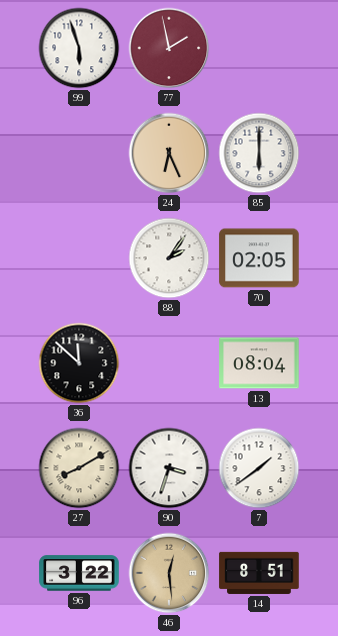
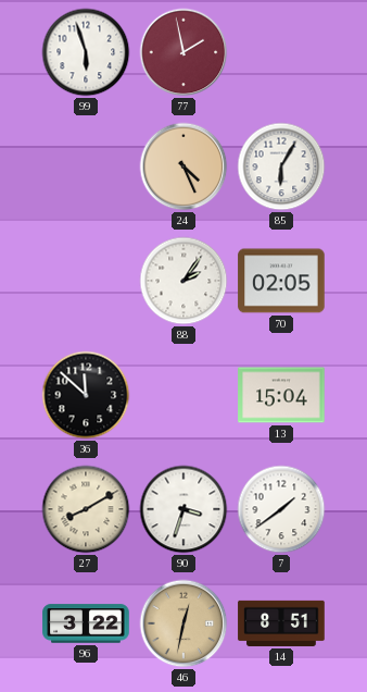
24: 6:26 -> 4:26 (184, 166)
85: 6:00 -> 6:05 (281, 166)
13: 08:04 -> 15:04 (281, 395)
46: 12:29 -> 12:32 (184, 623)
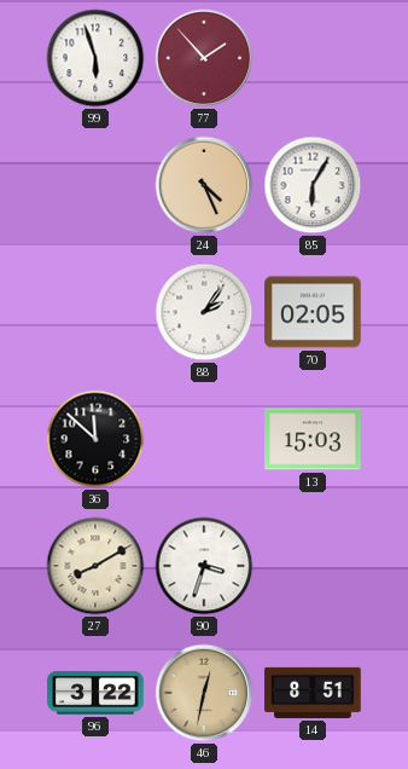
77: 1:58 -> 1:53 (204, 58)
13: 15:04 -> 15:03 (313, 439)
7: 1:39 -> none (281, 509)
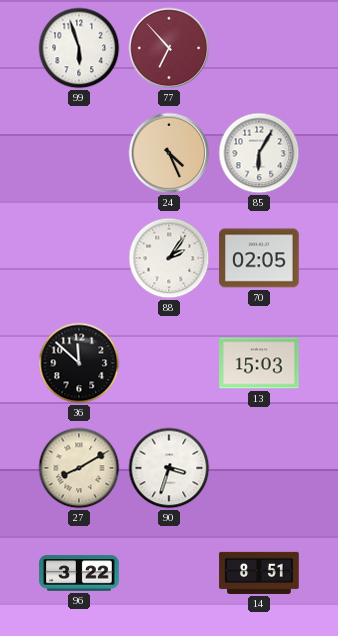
77: 1:53 -> 6:53 (169, 48)
46: 12:32 -> none (204, 693)
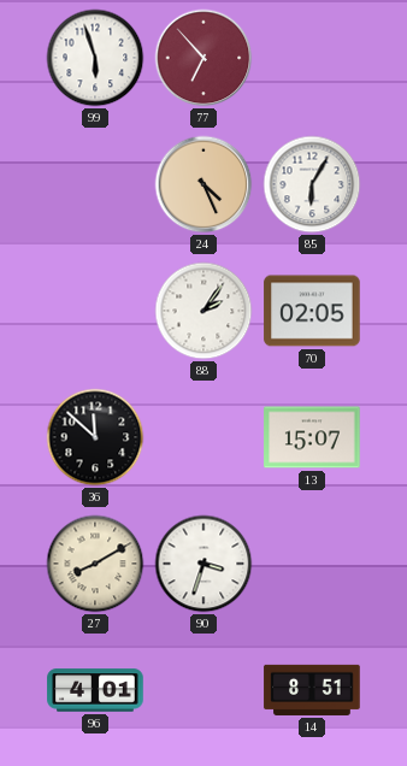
13: 15:03 -> 15:07 (312, 437)
96: 3:22 -> 4:01 (95, 690)
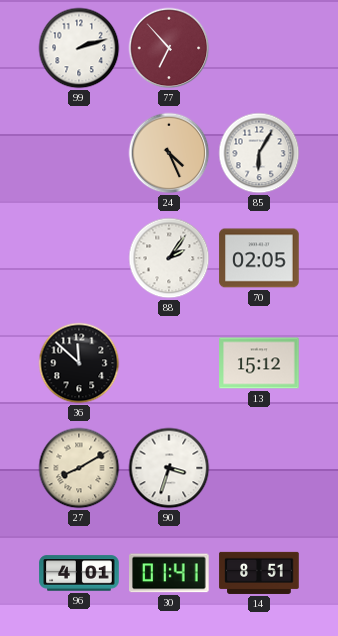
99: 5:57 -> 2:12 (79, 48)
13: 15:07 -> 15:12 (259, 363)
30: none -> 01:41 (169, 573)
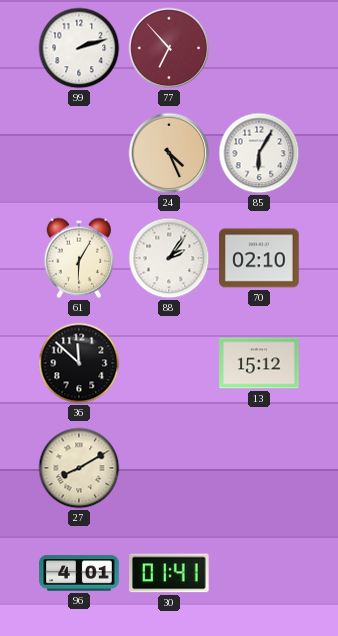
61: none -> 6:05 (79, 258)
70: 02:05 -> 02:10 (259, 258)
90: 3:33 -> none (169, 468)
14: 8:51 -> none (259, 573)
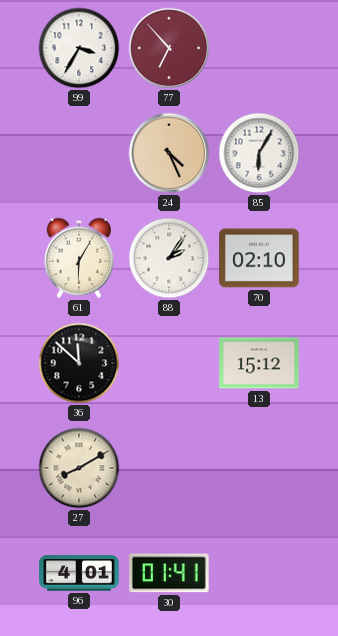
99: 2:12 -> 3:35 (79, 48)
